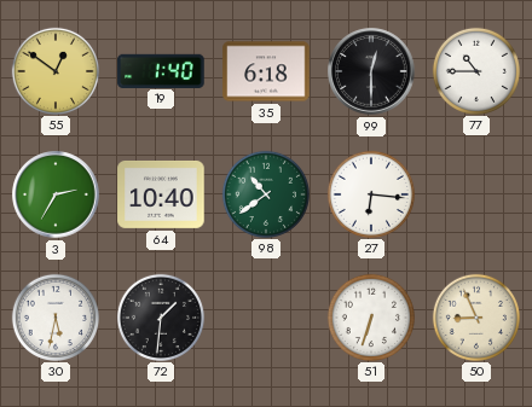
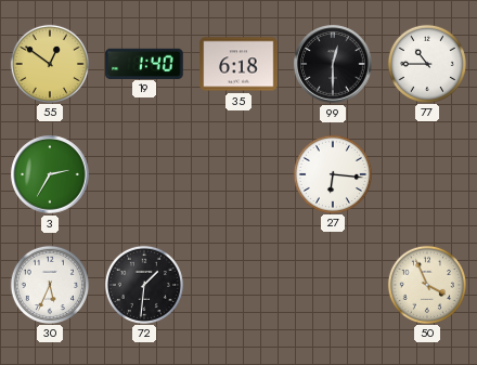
64: 10:40 -> none (161, 194)
98: 10:39 -> none (265, 193)
30: 5:32 -> 5:34 (49, 284)
51: 6:33 -> none (370, 316)
50: 8:56 -> 3:56 (426, 284)
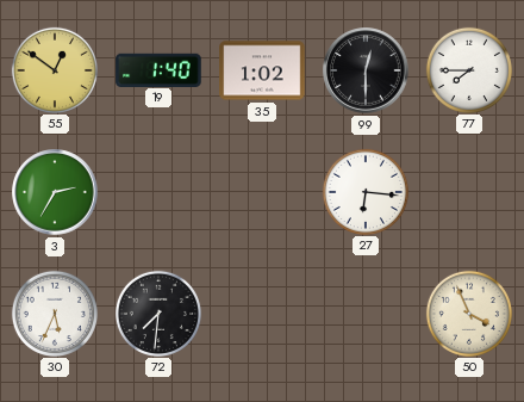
35: 6:18 -> 1:02 (262, 70)
77: 10:45 -> 7:45 (468, 69)
72: 1:31 -> 7:31 (157, 313)
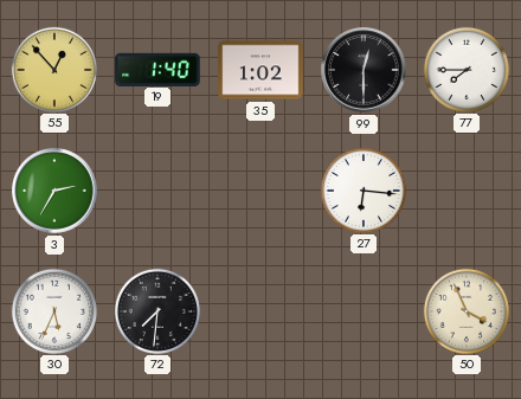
55: 12:51 -> 12:53 (53, 69)
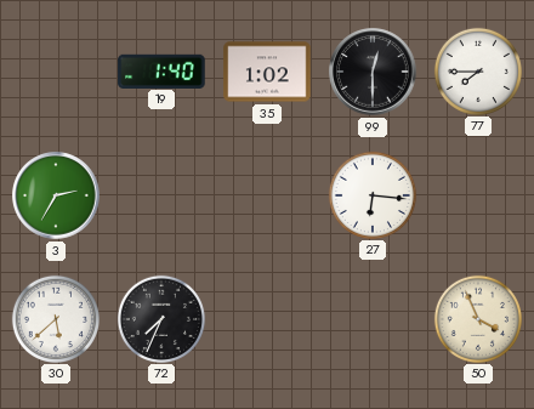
55: 12:53 -> none (53, 69)
30: 5:34 -> 5:38 (55, 318)
72: 7:31 -> 7:34 (160, 318)
